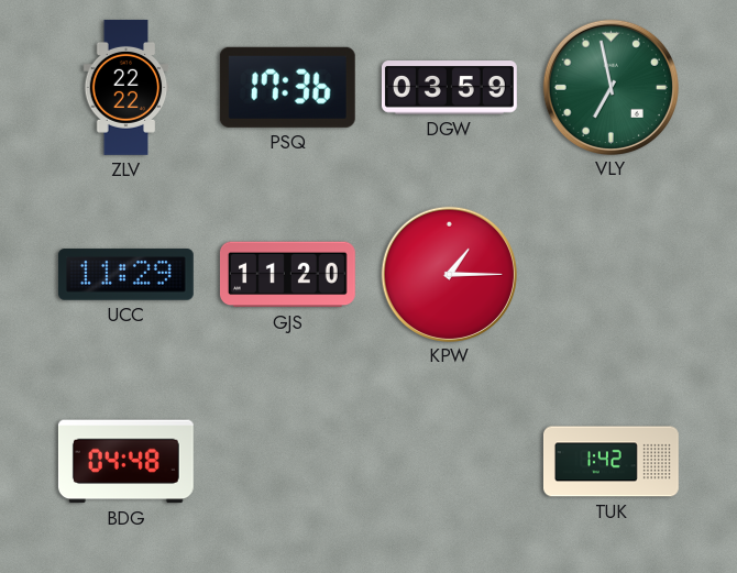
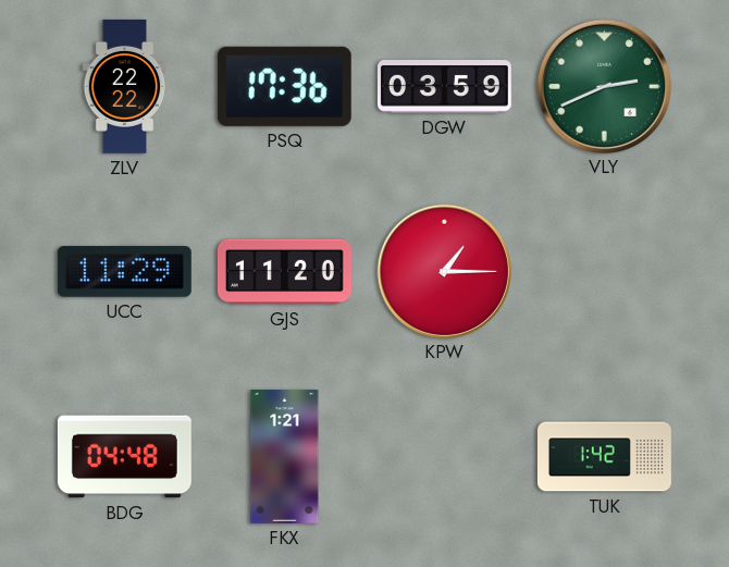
VLY: 6:58 -> 2:41 (604, 86)
FKX: none -> 1:21 (285, 456)
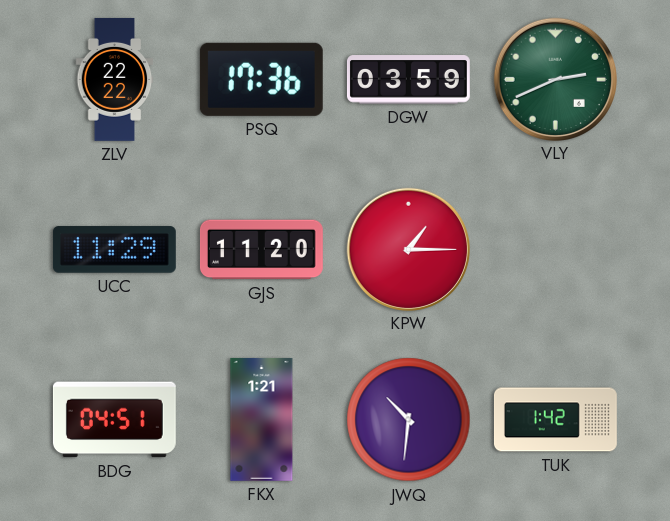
BDG: 04:48 -> 04:51 (114, 420)
JWQ: none -> 10:31 (409, 420)
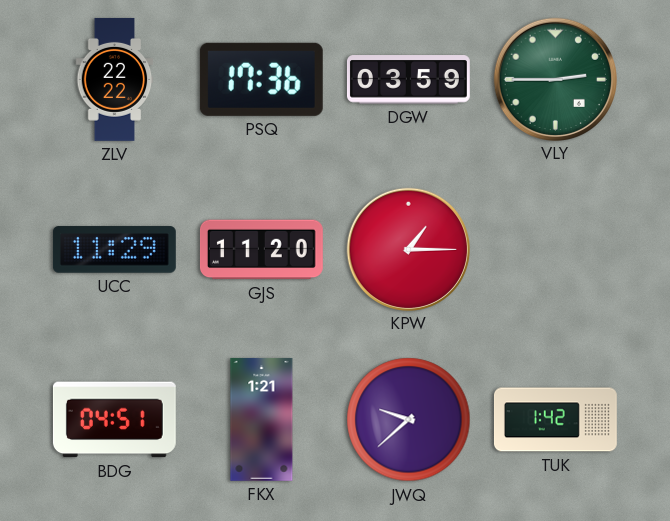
VLY: 2:41 -> 2:45 (555, 79)
JWQ: 10:31 -> 9:38 (409, 420)
